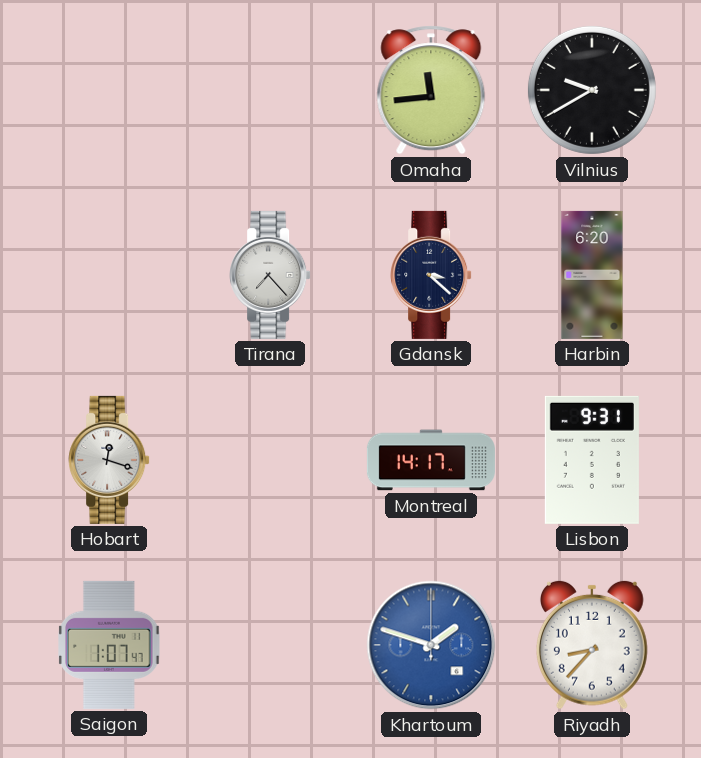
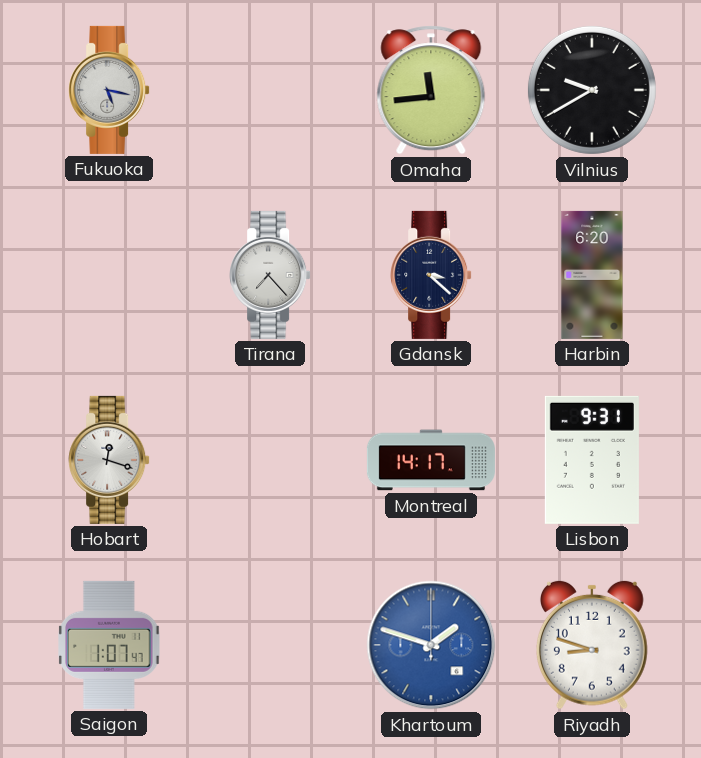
Fukuoka: none -> 5:17 (109, 90)
Riyadh: 8:37 -> 8:48 (592, 645)
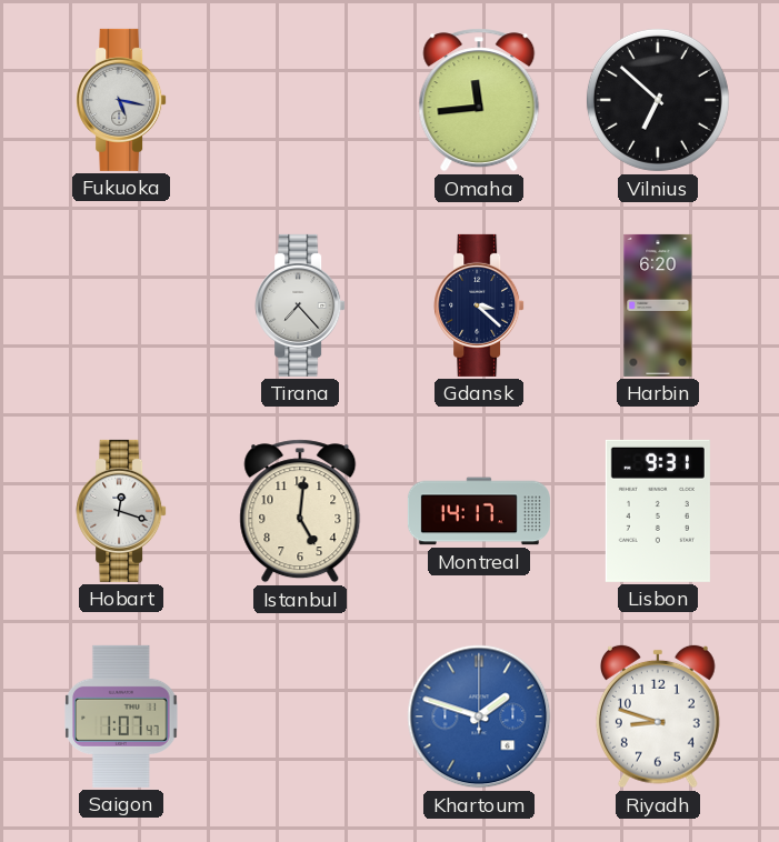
Vilnius: 9:40 -> 6:52 (658, 100)
Istanbul: none -> 5:01 (300, 511)
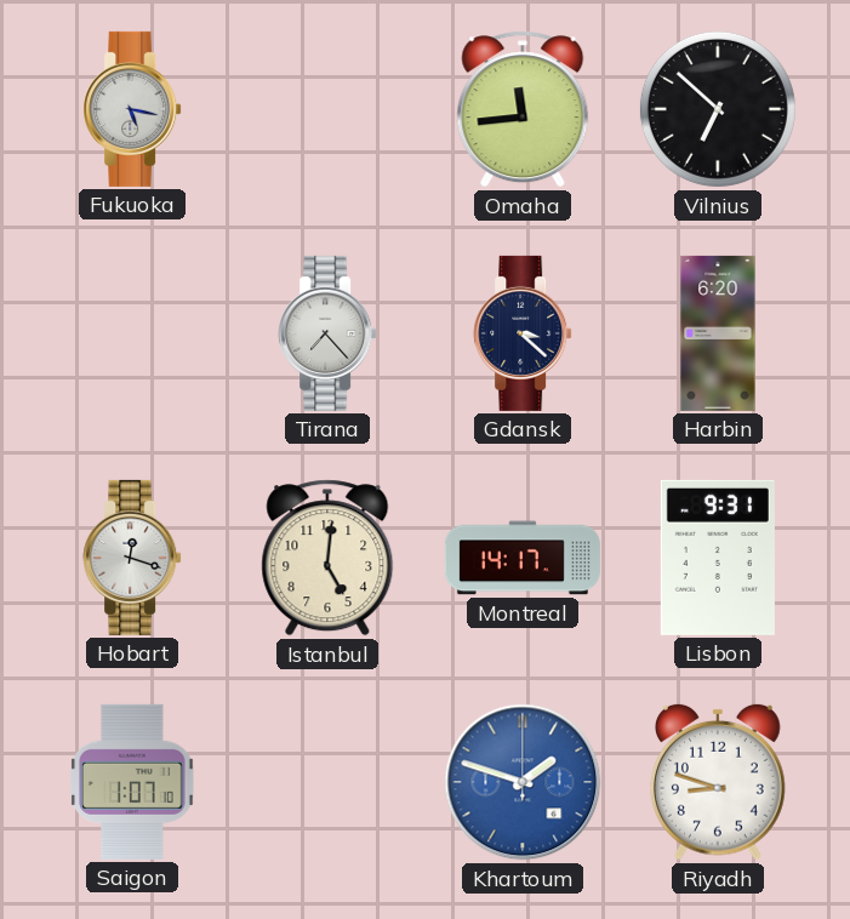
Saigon: 1:07:47 -> 1:07:10 (132, 782)
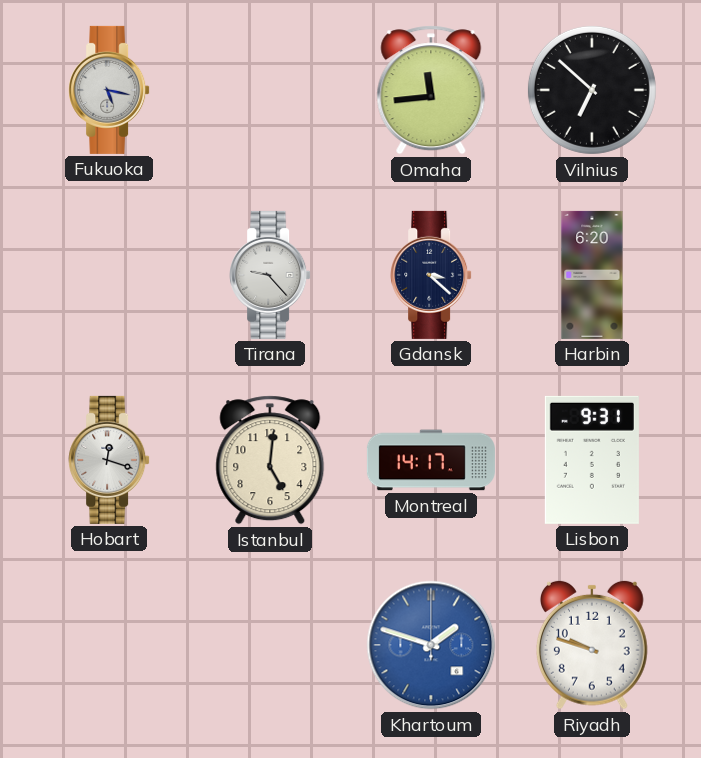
Tirana: 7:23 -> 9:23 (270, 275)
Saigon: 1:07 -> none (132, 782)
Riyadh: 8:48 -> 9:48 (592, 645)
